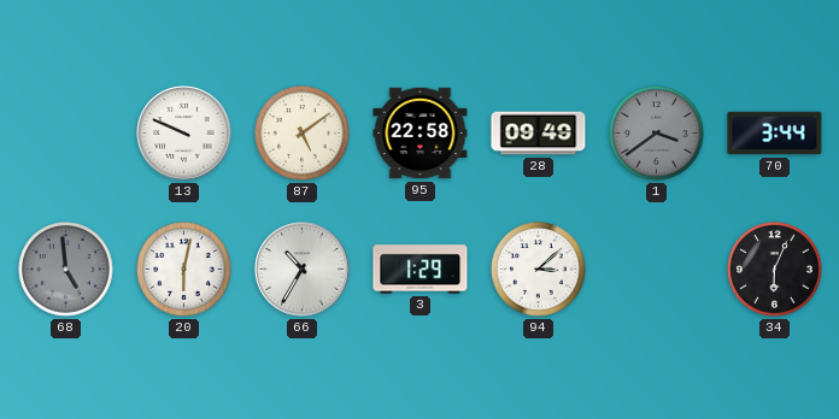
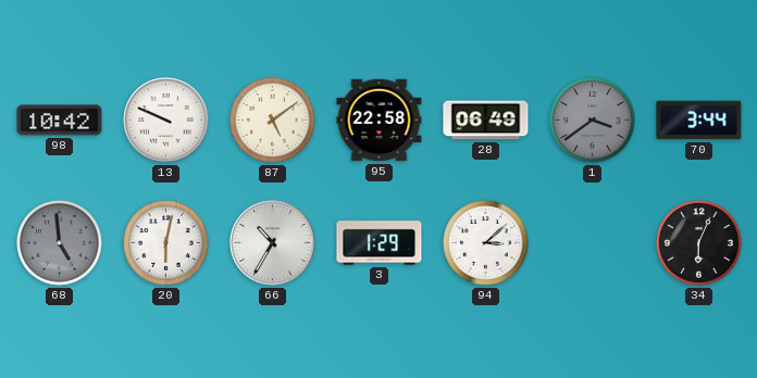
98: none -> 10:42 (60, 121)
28: 09:49 -> 06:49 (486, 121)
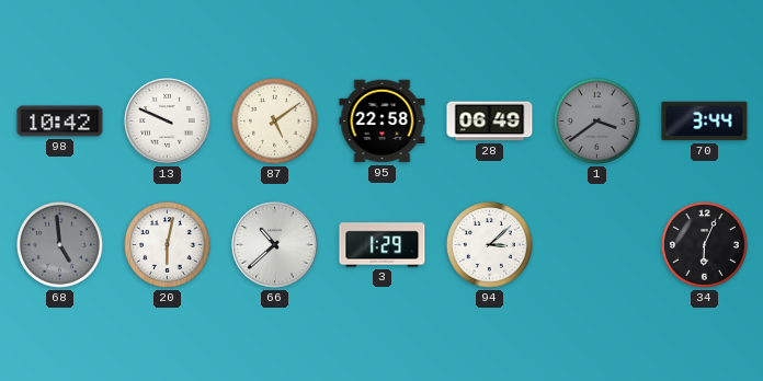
66: 10:35 -> 10:38 (275, 245)
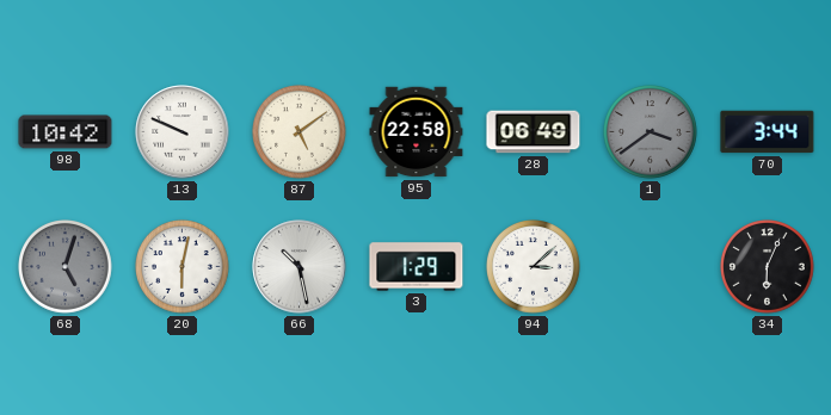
68: 4:59 -> 5:03 (66, 267)
66: 10:38 -> 10:28 (300, 267)
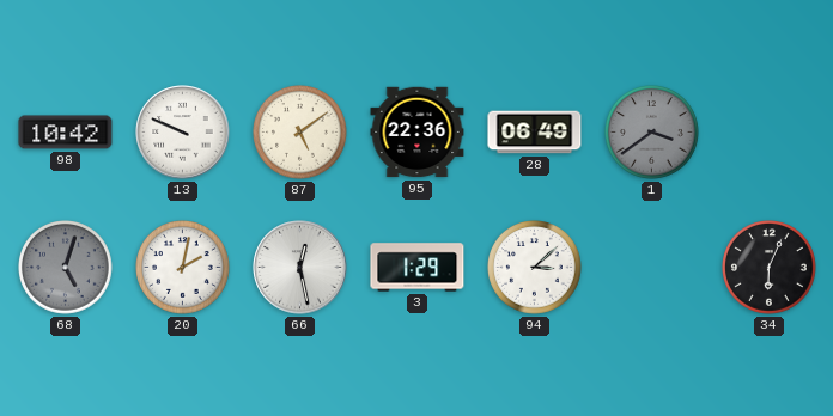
95: 22:58 -> 22:36 (418, 133)
70: 3:44 -> none (768, 132)
20: 6:02 -> 2:02 (183, 268)
66: 10:28 -> 12:28 (300, 268)
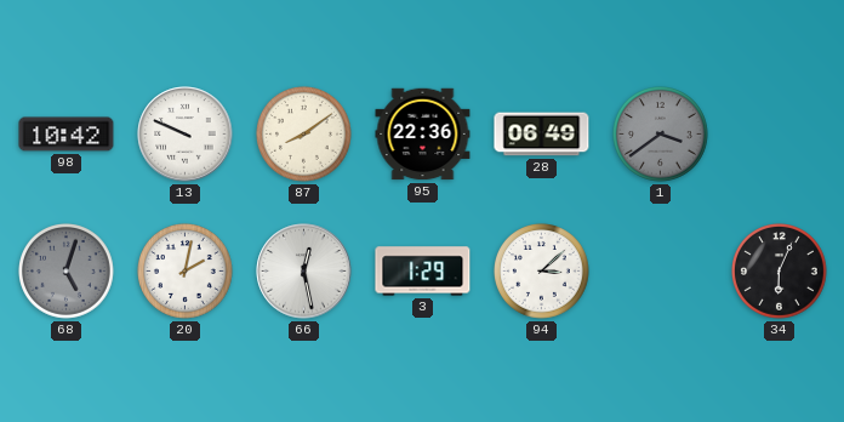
87: 5:09 -> 8:09 (304, 135)
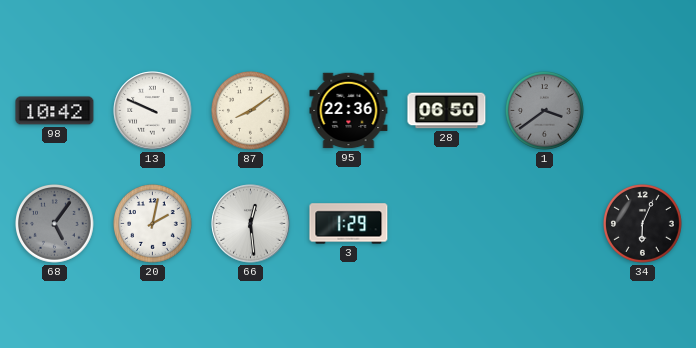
28: 06:49 -> 06:50 (447, 111)
68: 5:03 -> 5:06 (55, 224)
66: 12:28 -> 12:29 (251, 224)
94: 3:08 -> none (542, 272)
